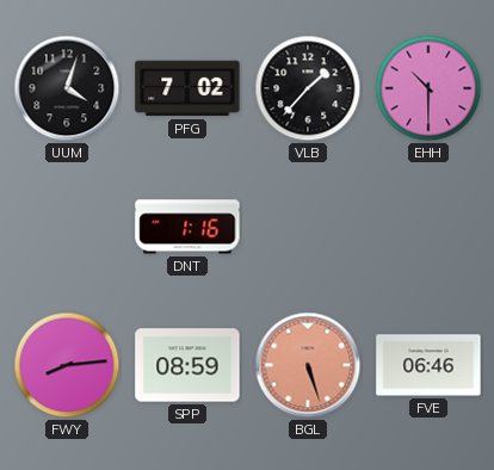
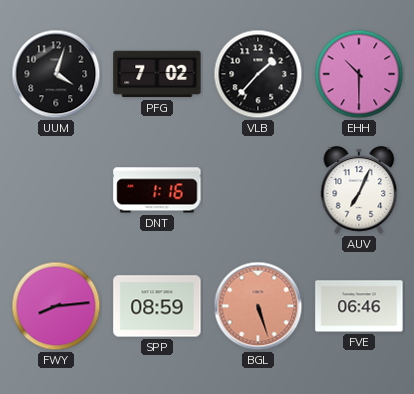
AUV: none -> 7:04 (359, 190)
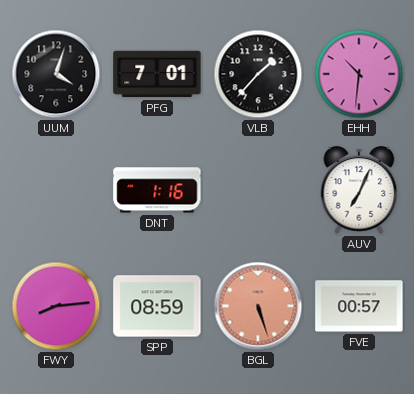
PFG: 7:02 -> 7:01 (157, 74)
EHH: 10:30 -> 10:31 (359, 74)
FVE: 06:46 -> 00:57 (359, 306)
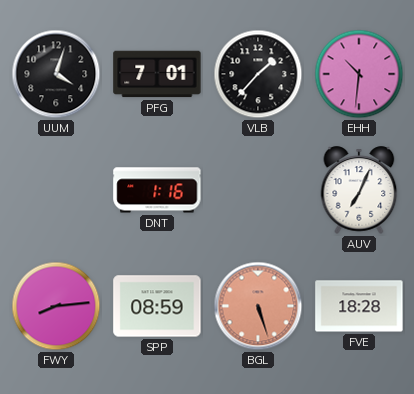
FVE: 00:57 -> 18:28 (359, 306)
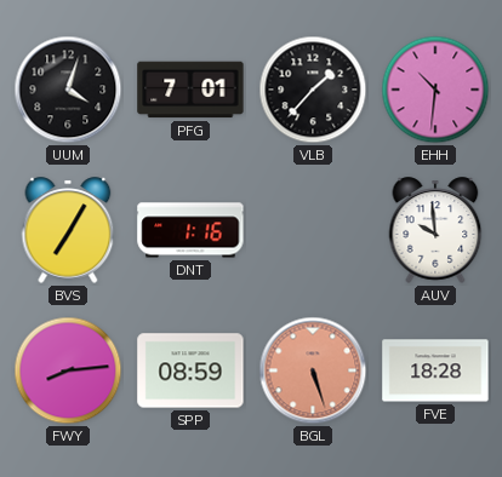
BVS: none -> 7:05 (68, 230)
AUV: 7:04 -> 9:59 (435, 230)
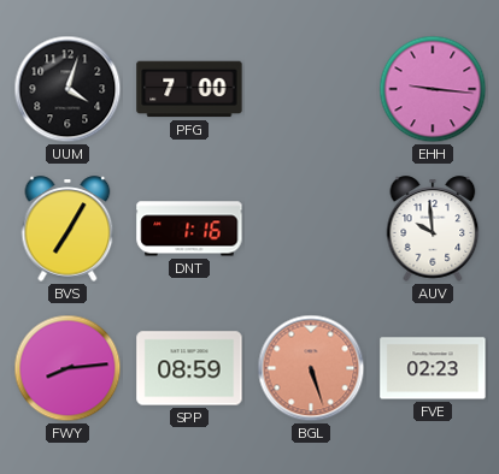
PFG: 7:01 -> 7:00 (189, 89)
VLB: 1:37 -> none (313, 90)
EHH: 10:31 -> 9:16 (433, 89)
FVE: 18:28 -> 02:23 (433, 368)
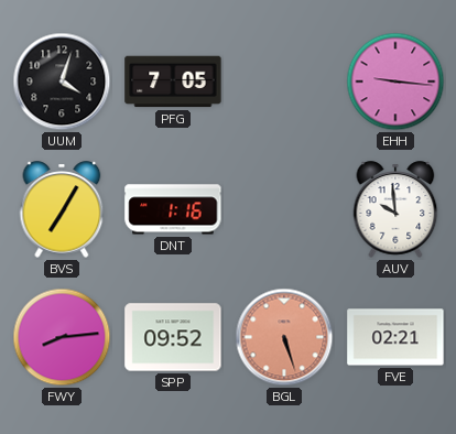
PFG: 7:00 -> 7:05 (173, 82)
SPP: 08:59 -> 09:52 (173, 337)
FVE: 02:23 -> 02:21 (395, 337)
